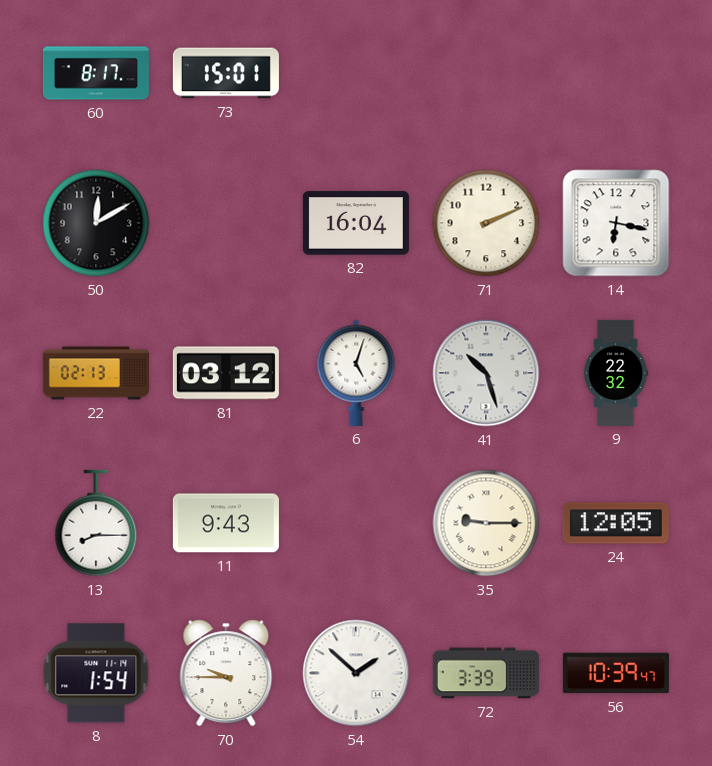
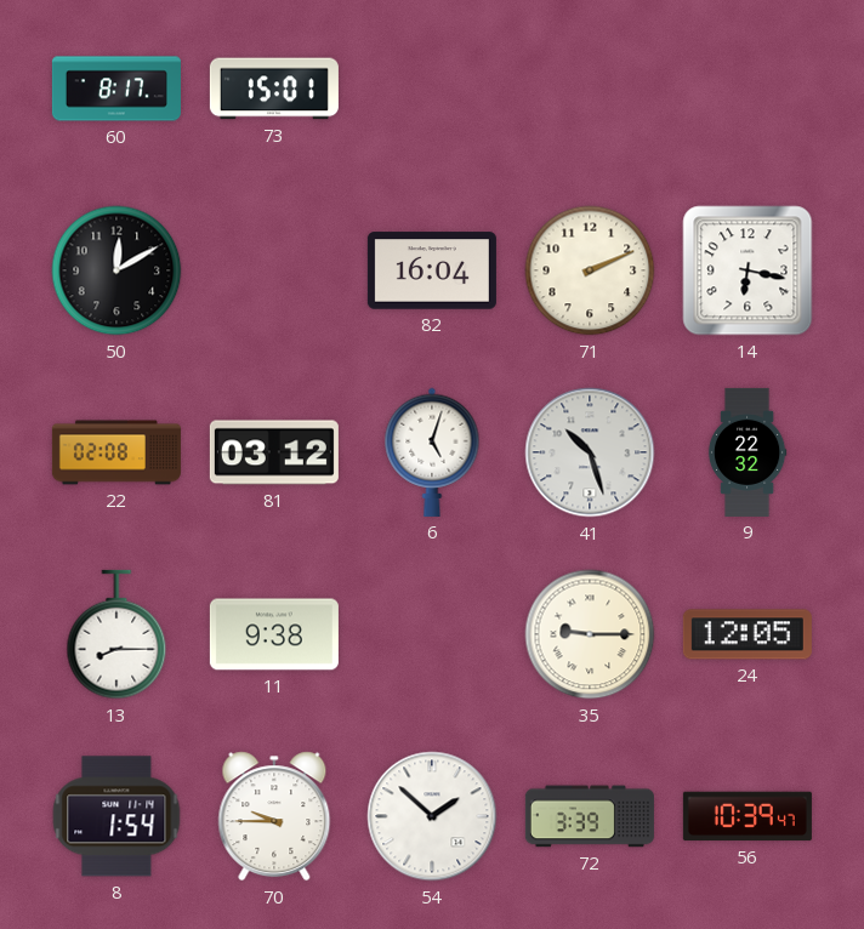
22: 02:13 -> 02:08 (116, 452)
11: 9:43 -> 9:38 (274, 634)
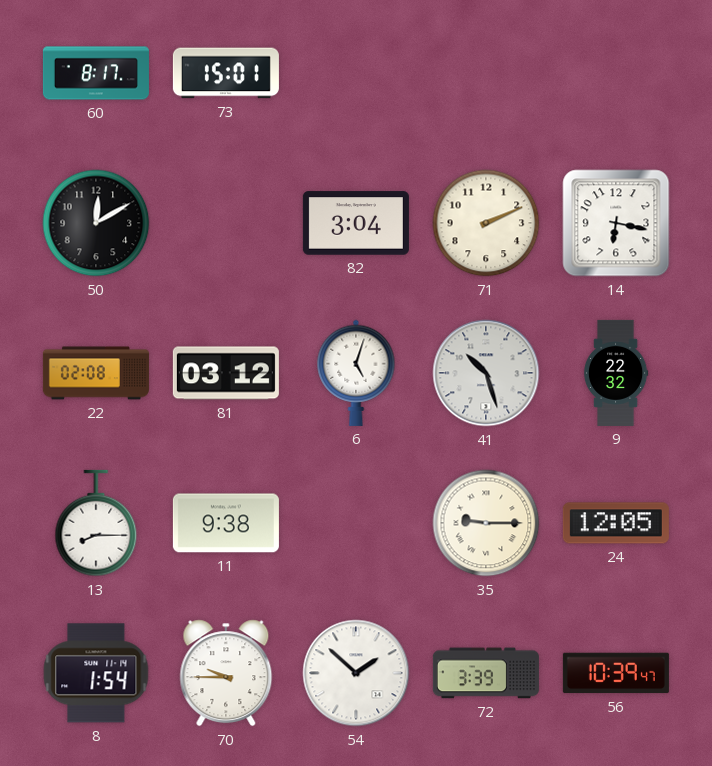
82: 16:04 -> 3:04 (356, 223)
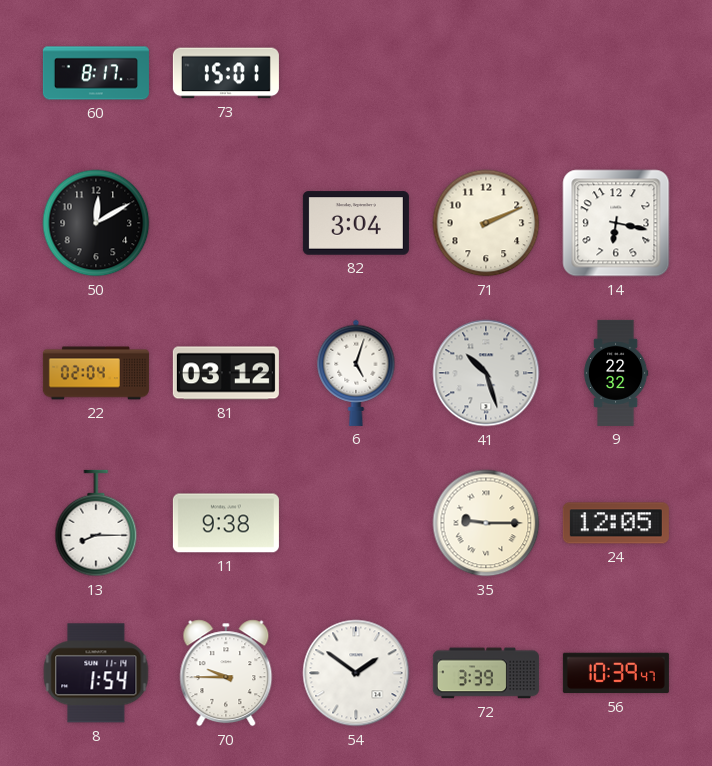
22: 02:08 -> 02:04 (96, 373)
54: 1:52 -> 1:51 (356, 673)
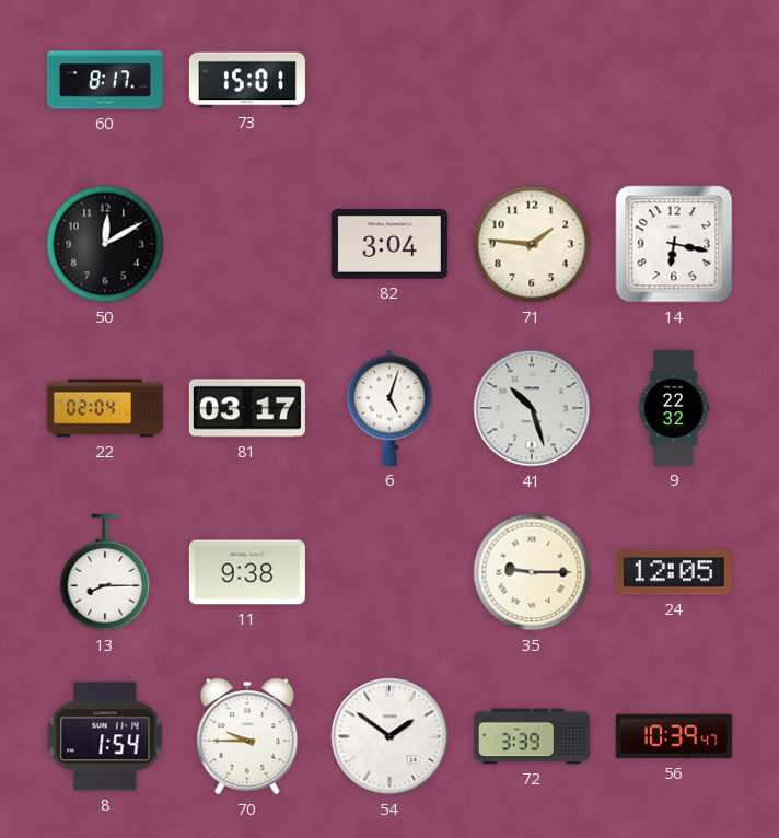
71: 2:11 -> 1:46 (532, 244)
81: 03:12 -> 03:17 (247, 408)
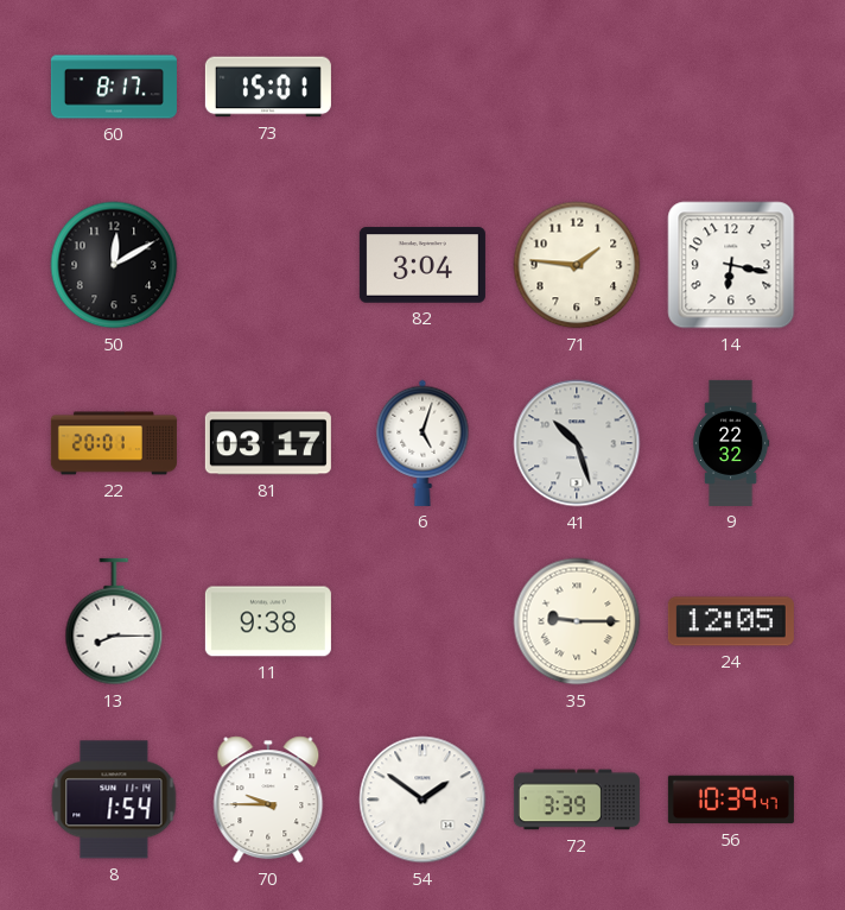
22: 02:04 -> 20:01 (114, 443)
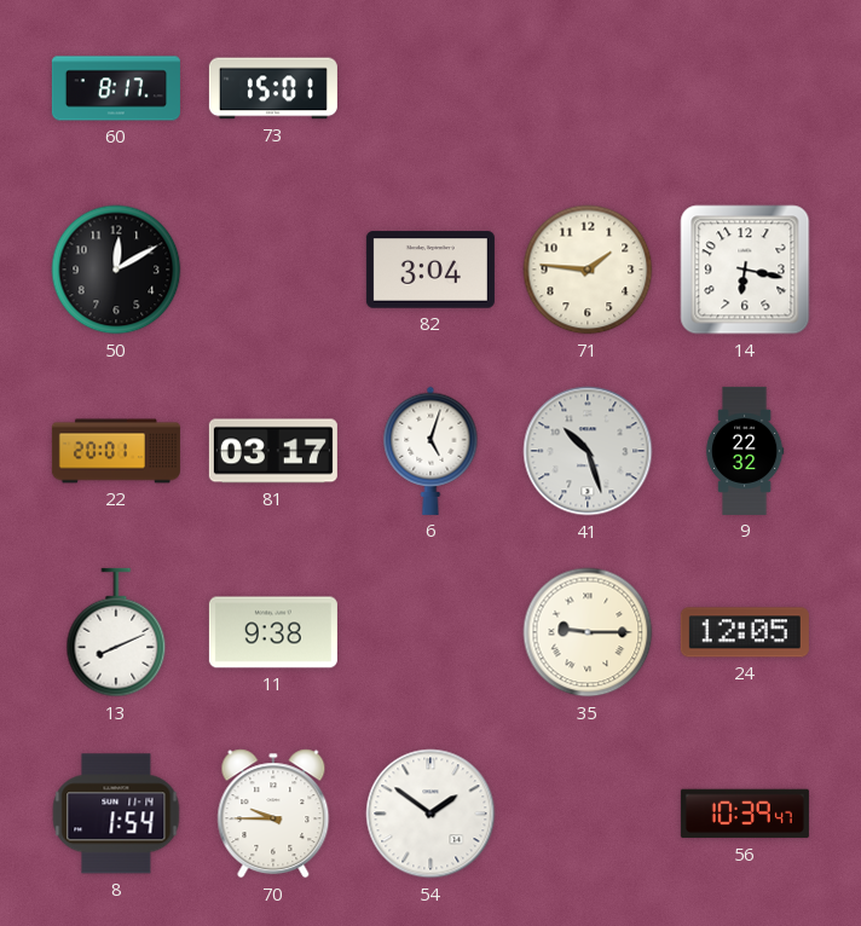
13: 8:15 -> 8:11 (116, 632)
72: 3:39 -> none (577, 800)
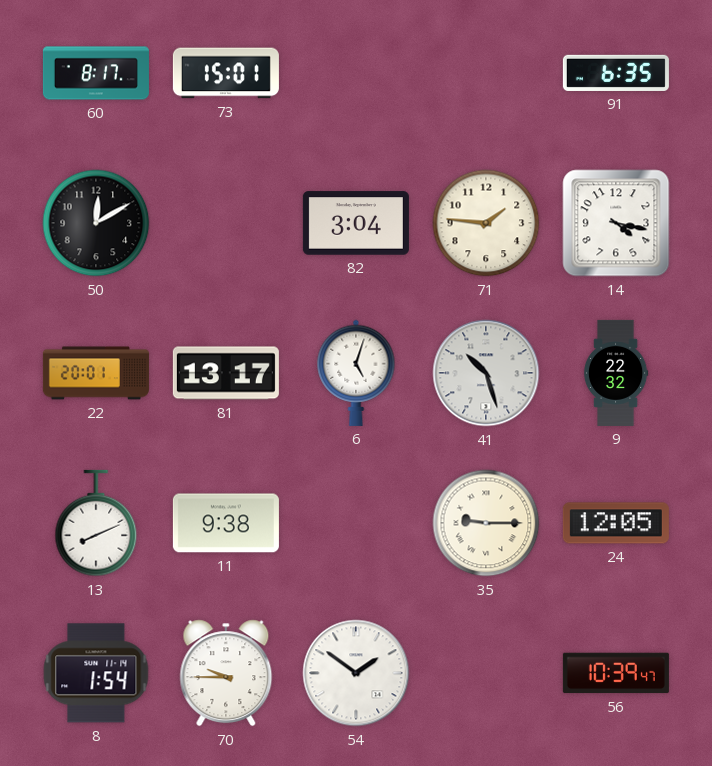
91: none -> 6:35 (616, 73)
14: 6:17 -> 4:17 (616, 223)
81: 03:17 -> 13:17 (226, 373)
